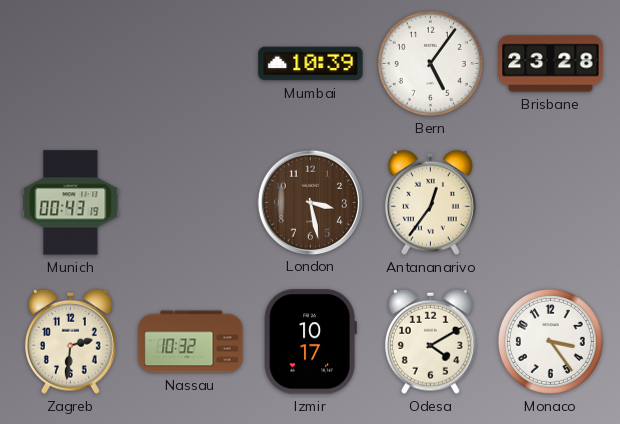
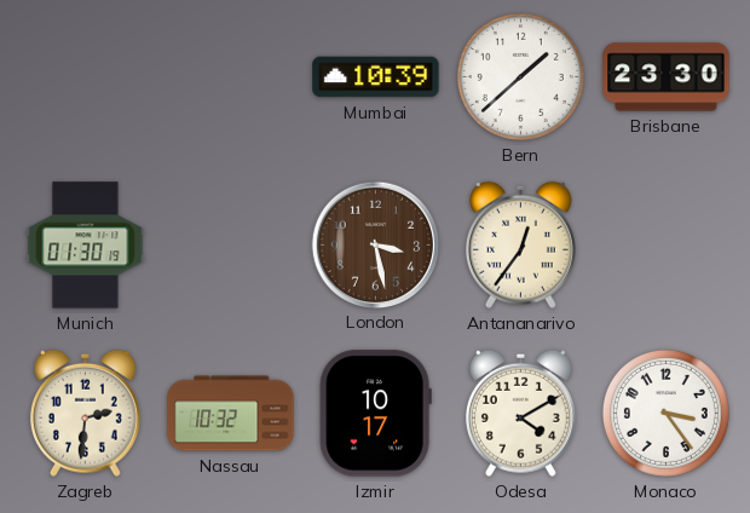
Bern: 5:06 -> 1:38 (520, 76)
Brisbane: 23:28 -> 23:30 (667, 77)
Munich: 00:43 -> 01:30 (86, 246)
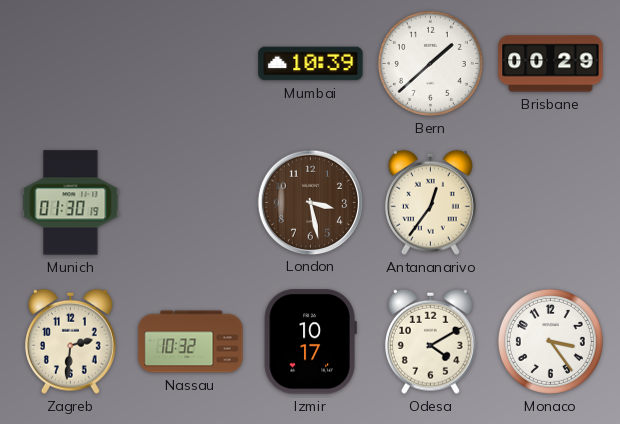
Brisbane: 23:30 -> 00:29 (551, 64)
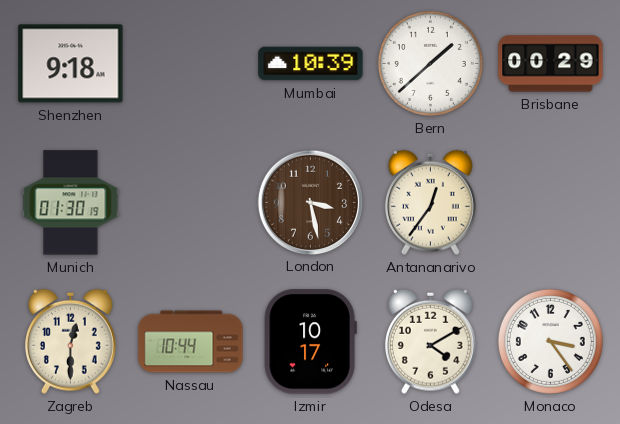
Shenzhen: none -> 9:18 (71, 64)
Zagreb: 2:31 -> 12:30 (70, 341)
Nassau: 10:32 -> 10:44 (191, 342)
